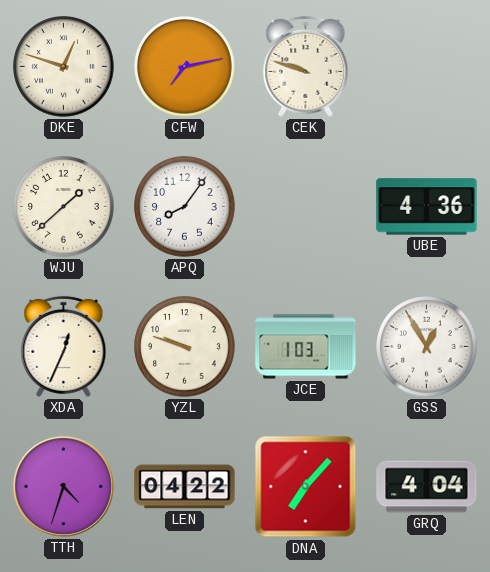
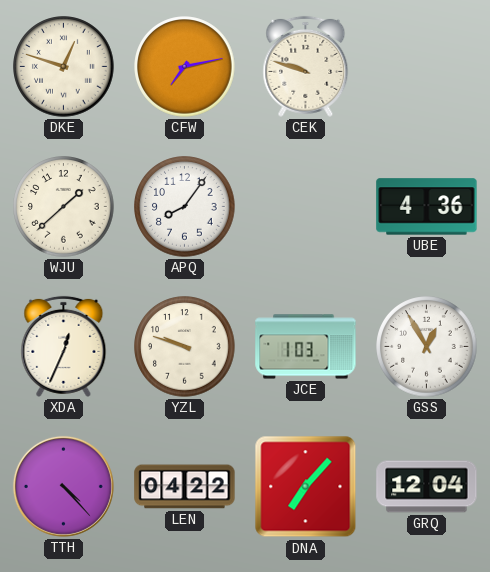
TTH: 4:33 -> 4:23 (63, 486)
GRQ: 4:04 -> 12:04 (427, 487)
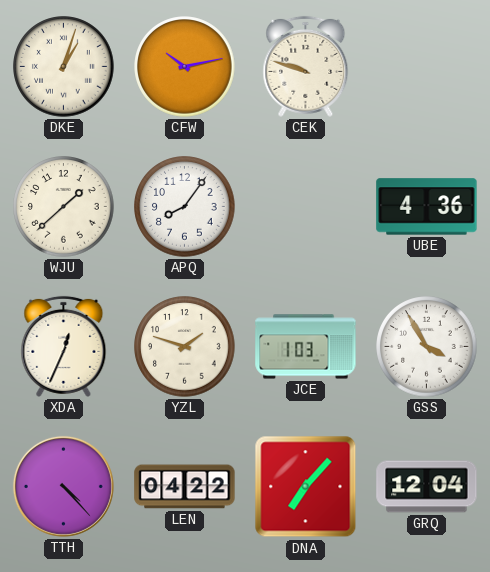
DKE: 12:48 -> 1:03 (64, 67)
CFW: 7:13 -> 10:13 (185, 67)
YZL: 9:48 -> 1:48 (185, 347)
GSS: 12:55 -> 3:55 (427, 347)
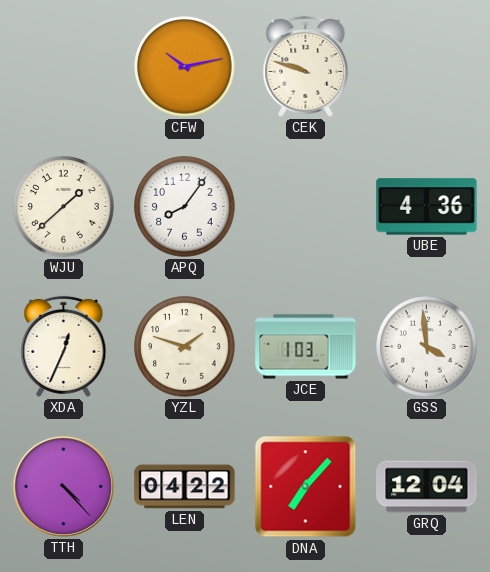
DKE: 1:03 -> none (64, 67)
GSS: 3:55 -> 3:59 (427, 347)
